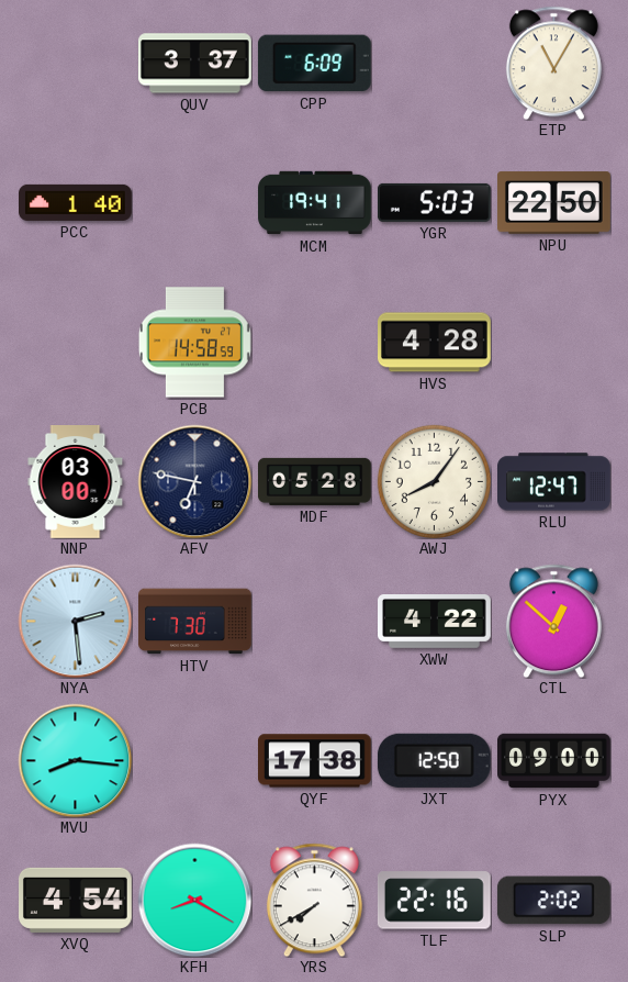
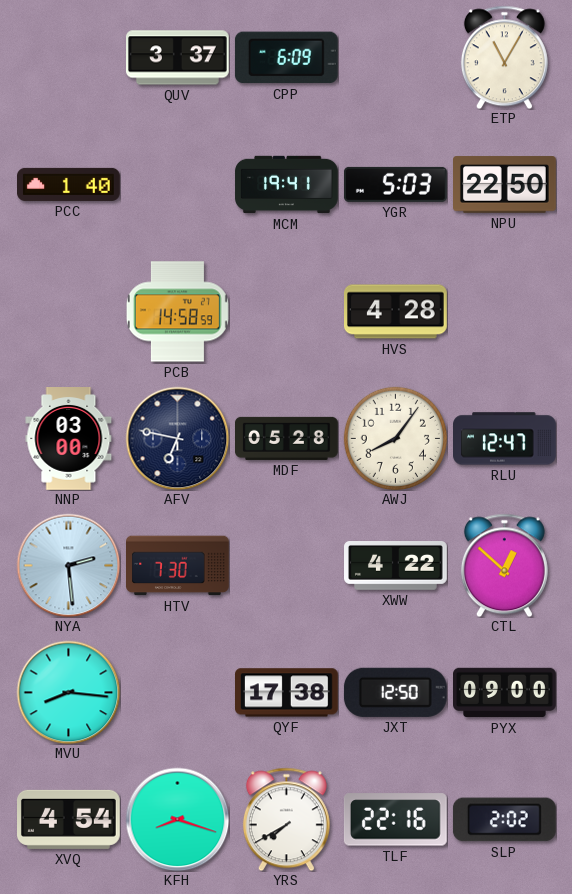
KFH: 8:20 -> 8:18 (177, 819)
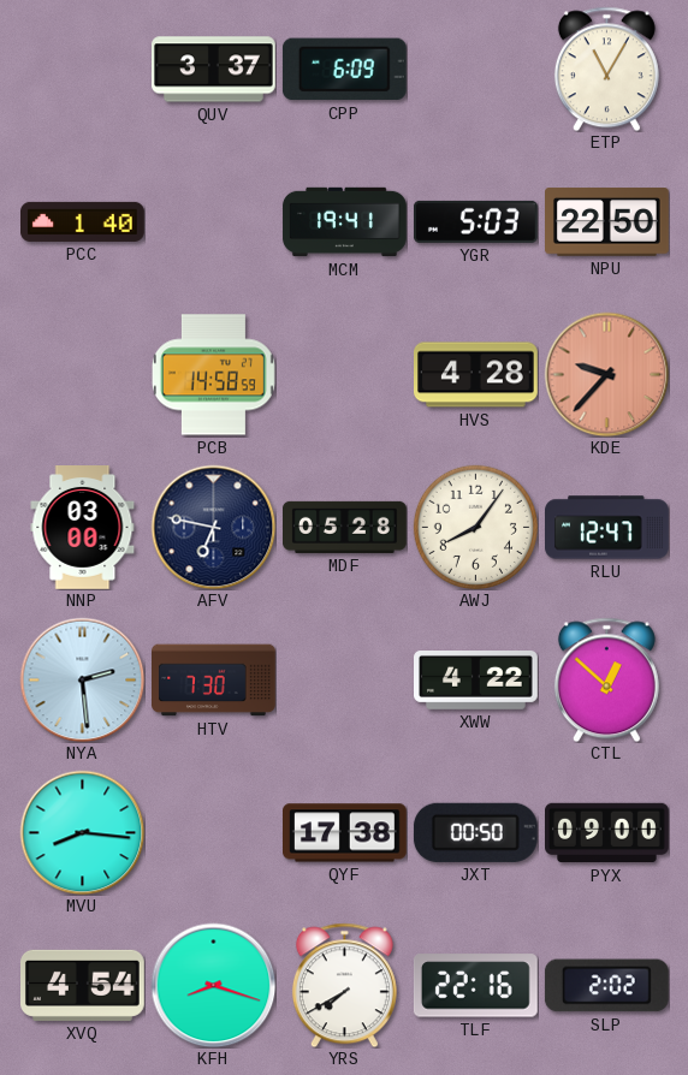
KDE: none -> 9:37 (606, 374)
JXT: 12:50 -> 00:50 (475, 832)
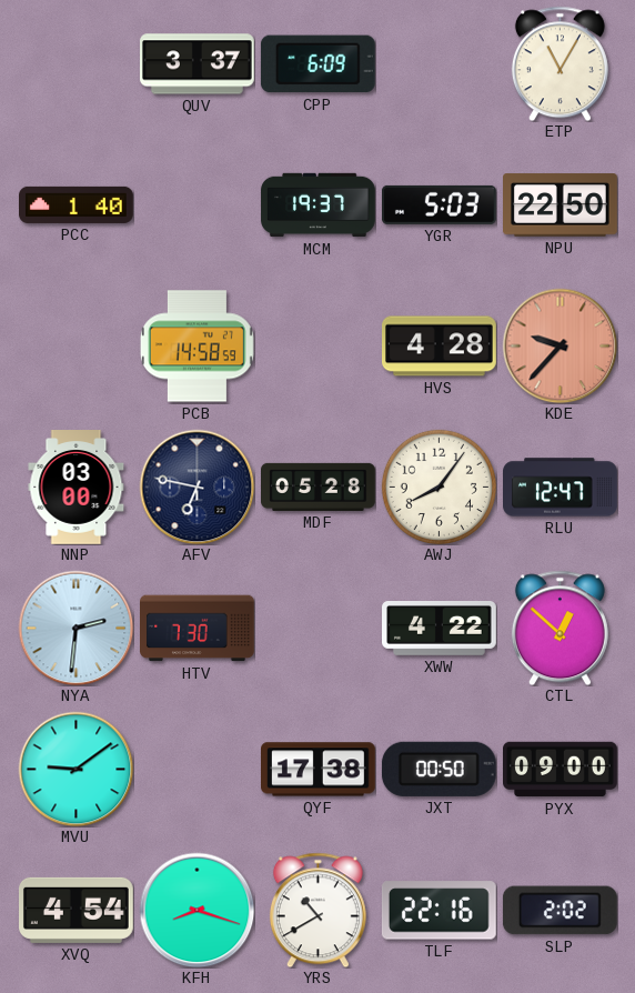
MCM: 19:41 -> 19:37 (319, 205)
NYA: 2:29 -> 2:31 (75, 628)
MVU: 8:16 -> 9:09 (75, 769)
YRS: 7:40 -> 10:40 (317, 910)
